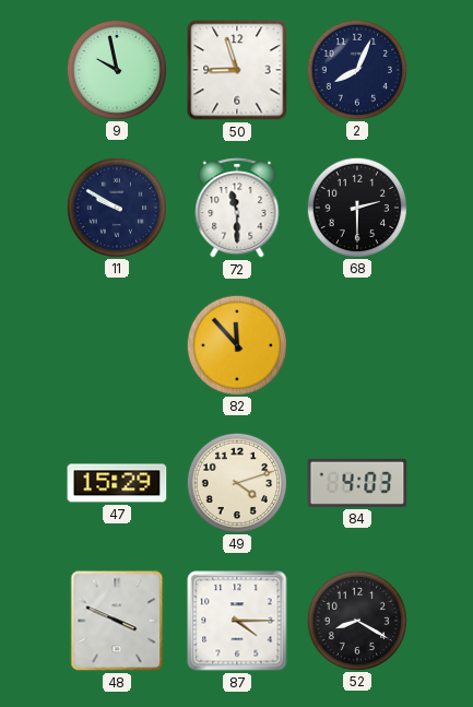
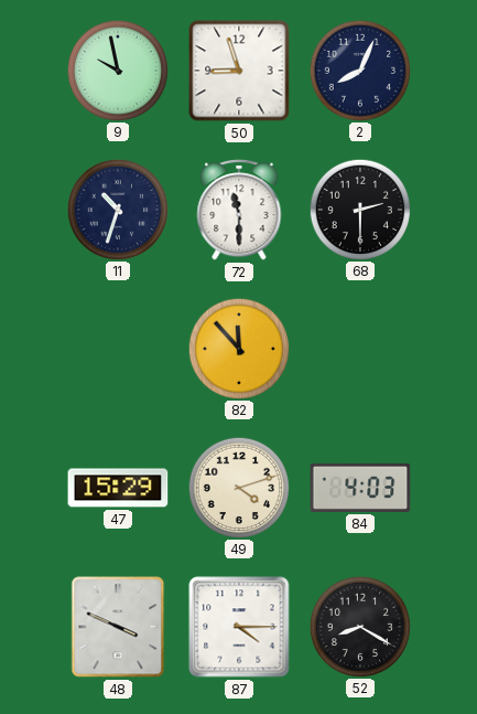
11: 9:50 -> 10:33 (117, 209)
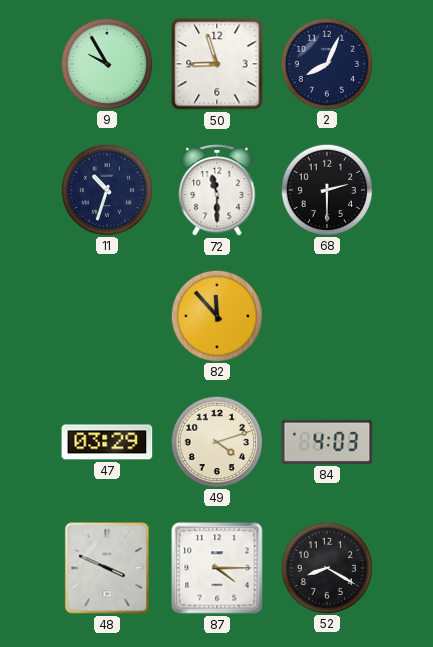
9: 9:58 -> 9:55 (106, 63)
47: 15:29 -> 03:29 (107, 442)
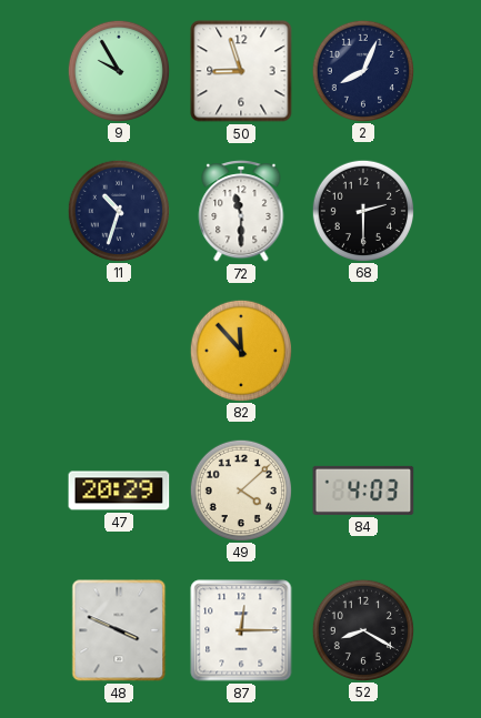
47: 03:29 -> 20:29 (119, 491)
49: 4:12 -> 4:08 (240, 489)
87: 4:15 -> 12:15 (241, 630)
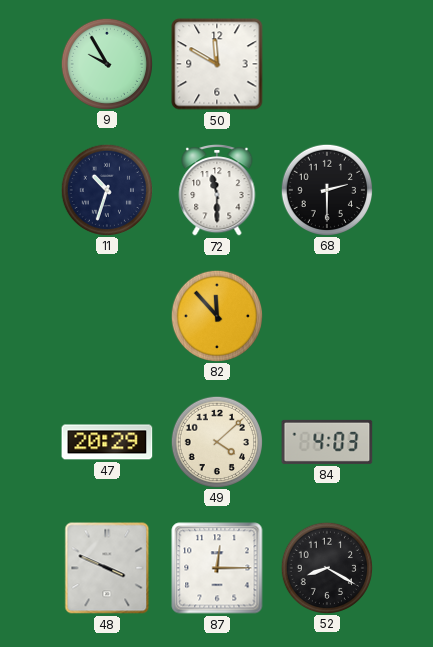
50: 8:57 -> 11:50 (217, 64)
2: 8:04 -> none (362, 70)
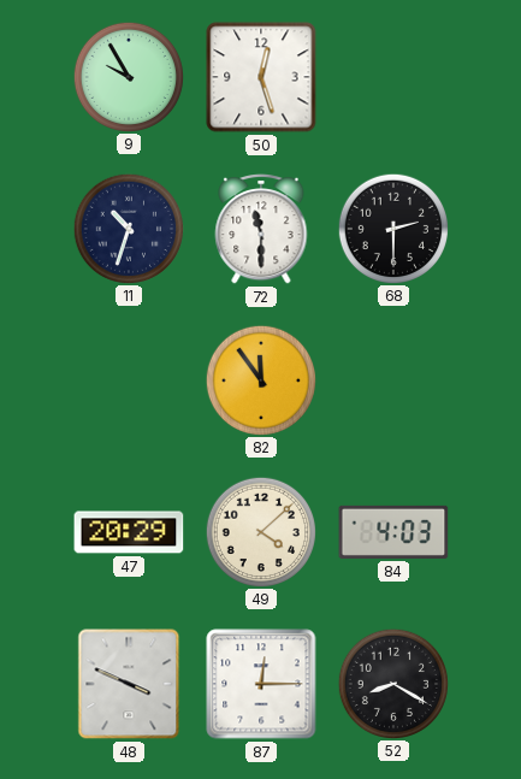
50: 11:50 -> 12:27 (261, 77)
82: 11:53 -> 11:54 (260, 379)
